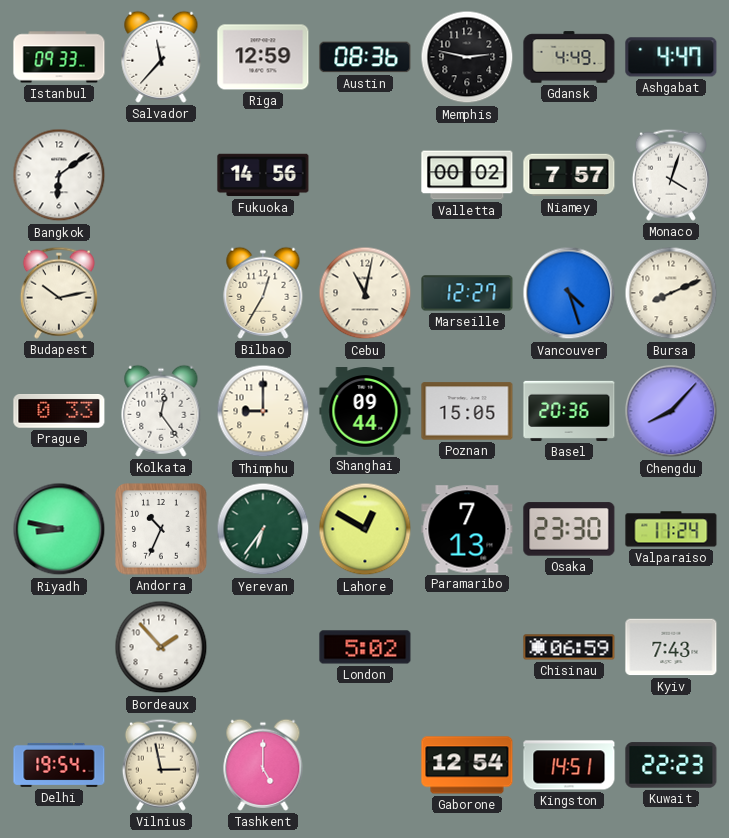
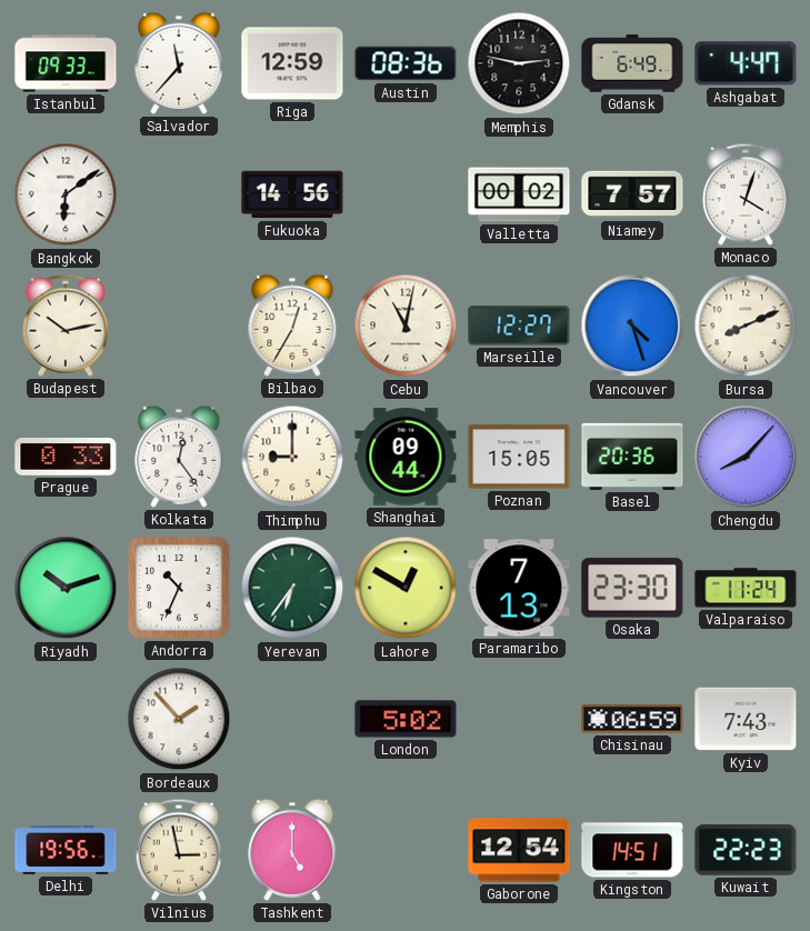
Gdansk: 4:49 -> 6:49 (632, 63)
Riyadh: 8:47 -> 10:12 (66, 588)
Delhi: 19:54 -> 19:56 (66, 850)
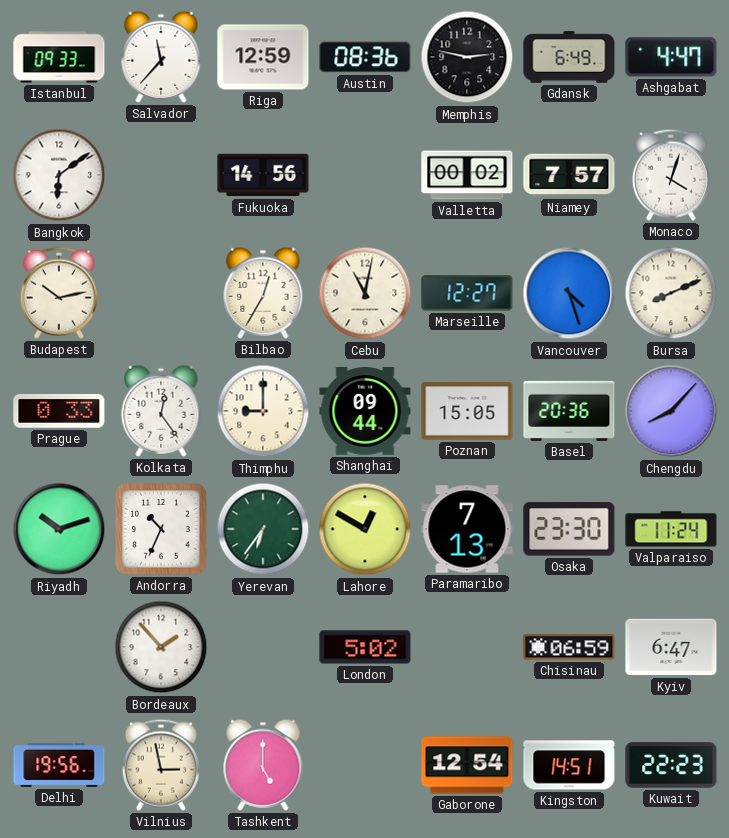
Kyiv: 7:43 -> 6:47 (671, 647)
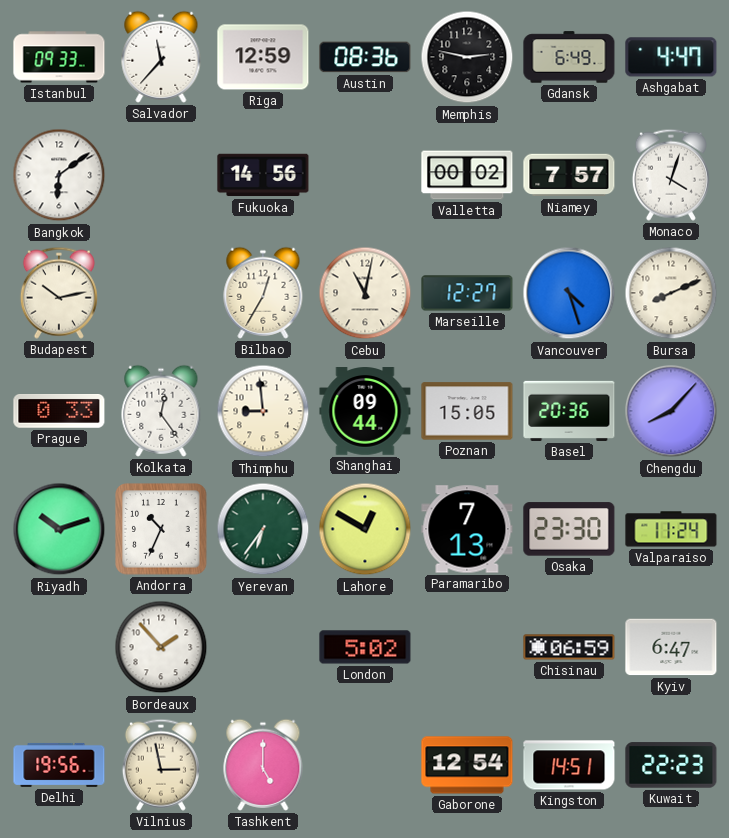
Thimphu: 9:00 -> 8:59 (263, 411)
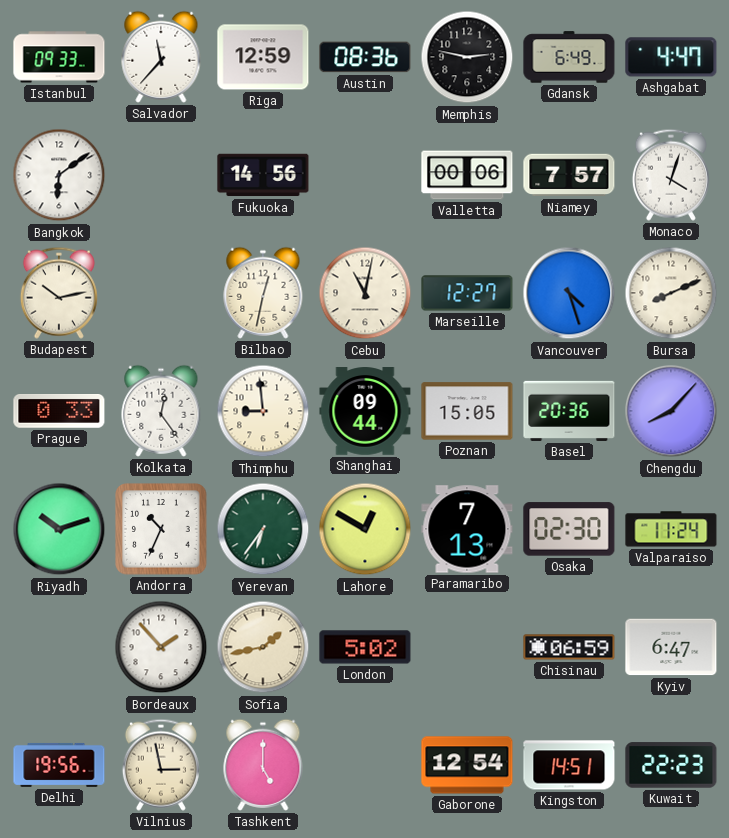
Valletta: 00:02 -> 00:06 (467, 175)
Bilbao: 12:35 -> 12:32 (263, 293)
Osaka: 23:30 -> 02:30 (569, 529)
Sofia: none -> 1:43 (263, 647)
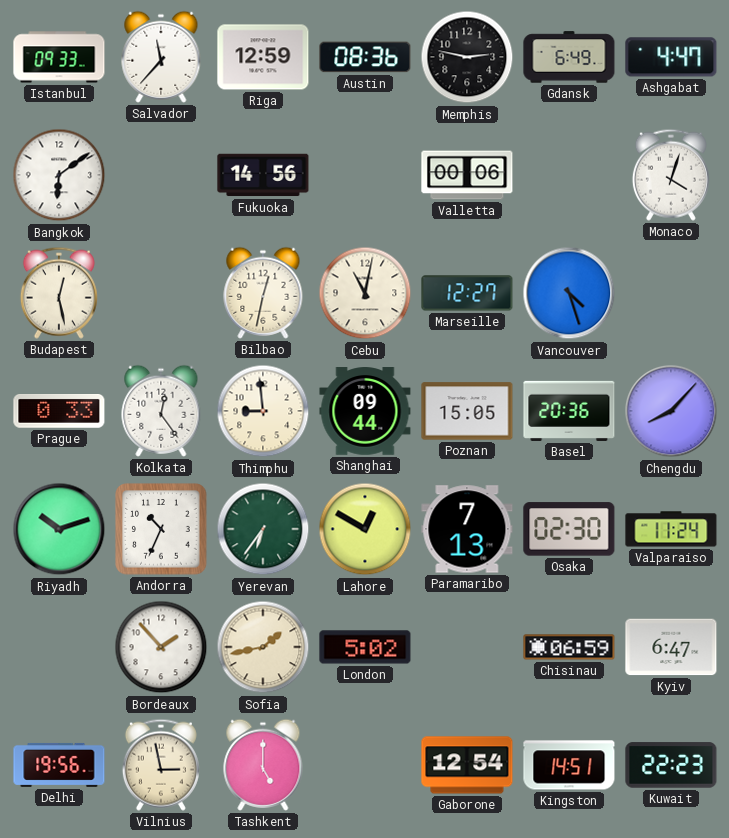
Niamey: 7:57 -> none (569, 175)
Budapest: 10:13 -> 12:28 (59, 293)
Bursa: 8:11 -> none (671, 293)
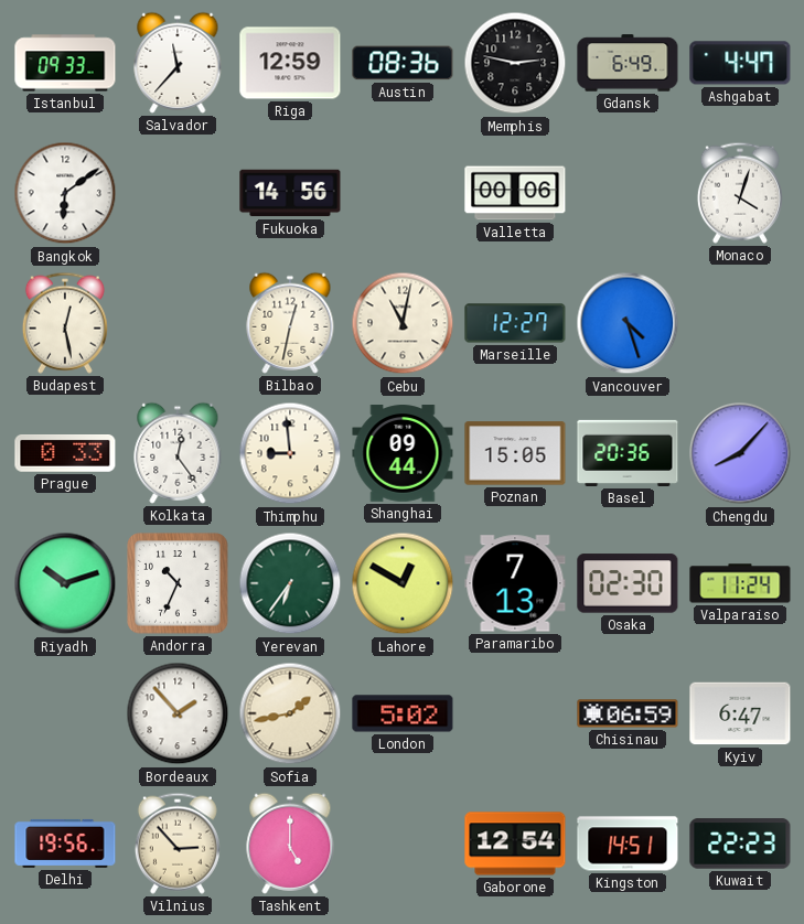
Vilnius: 2:58 -> 2:53 (178, 844)
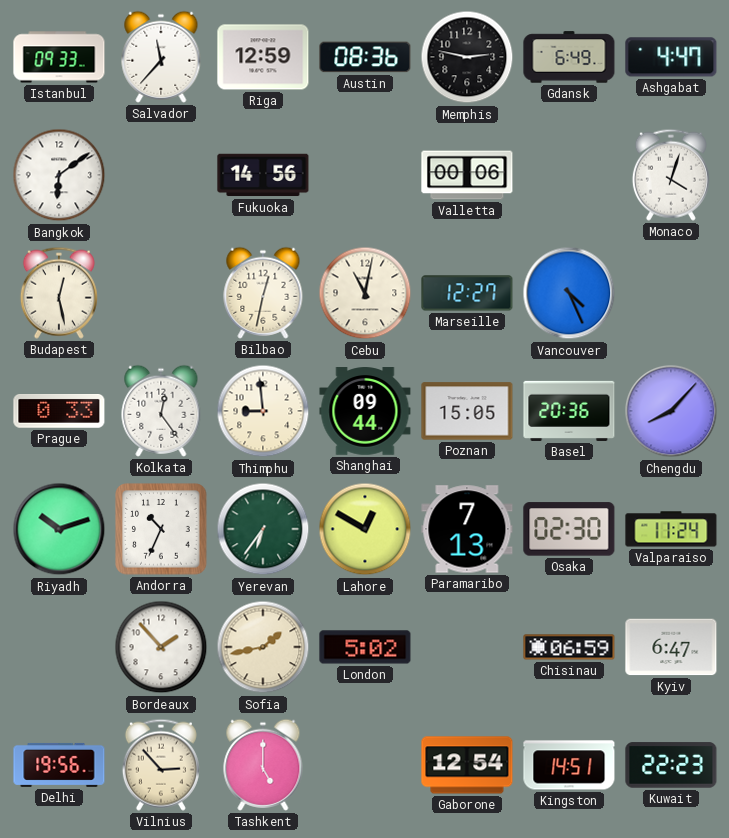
Vancouver: 4:27 -> 4:26 (569, 293)
